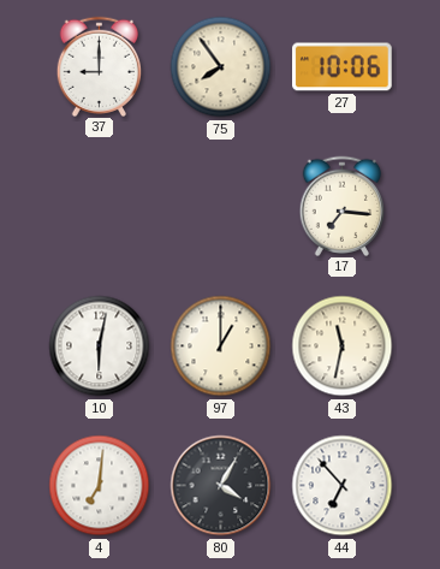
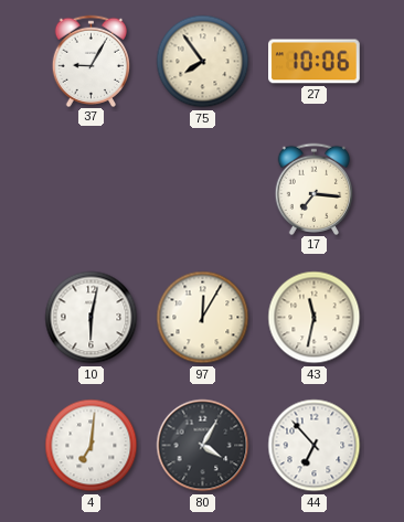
37: 9:00 -> 9:05 (92, 61)
97: 1:00 -> 12:05 (203, 318)
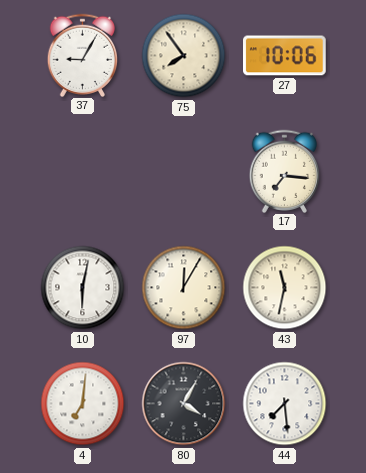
44: 6:53 -> 7:29 (285, 404)
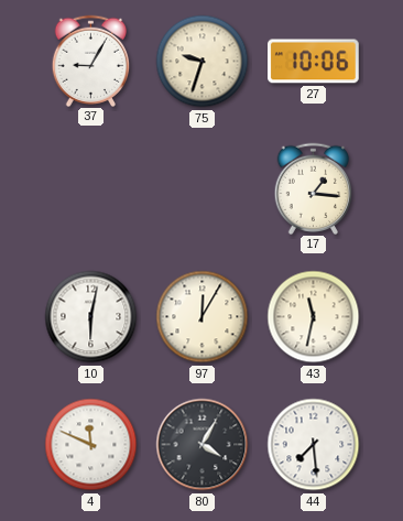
75: 7:54 -> 9:33 (203, 62)
17: 7:16 -> 1:16 (314, 188)
4: 7:01 -> 11:49 (91, 445)
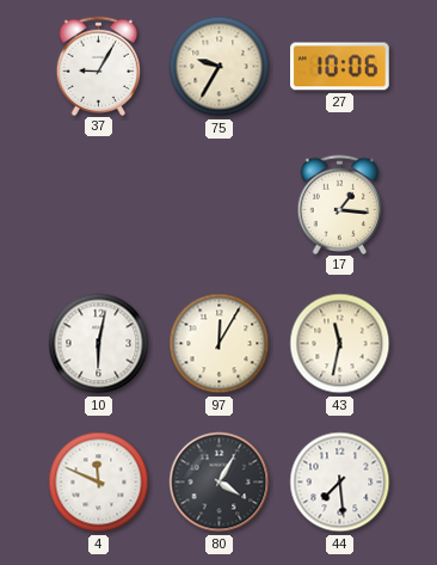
75: 9:33 -> 9:35 (220, 67)
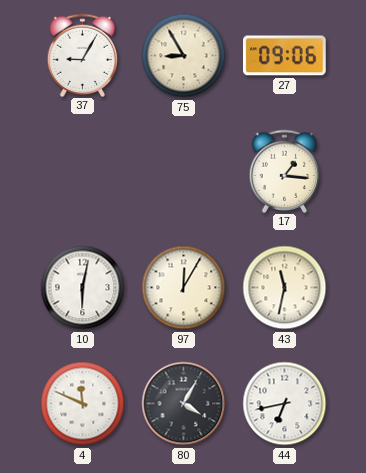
75: 9:35 -> 8:55 (184, 56)
27: 10:06 -> 09:06 (285, 56)
44: 7:29 -> 6:43 (285, 404)
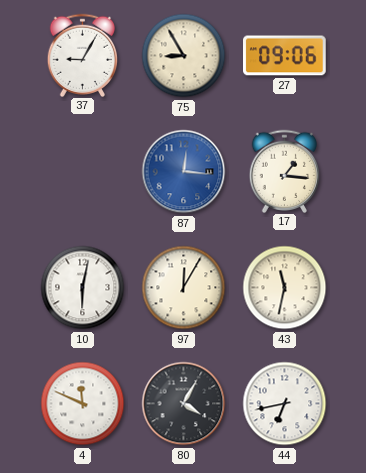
87: none -> 12:16 (184, 172)
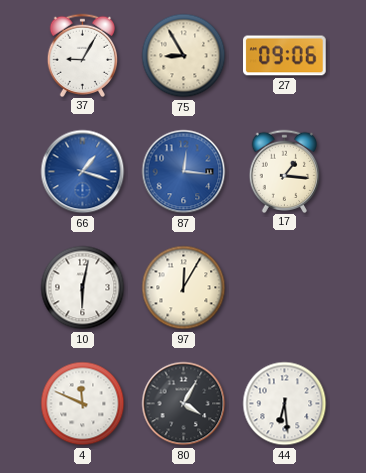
66: none -> 1:18 (83, 172)
43: 11:32 -> none (285, 288)
44: 6:43 -> 6:29 (285, 404)
